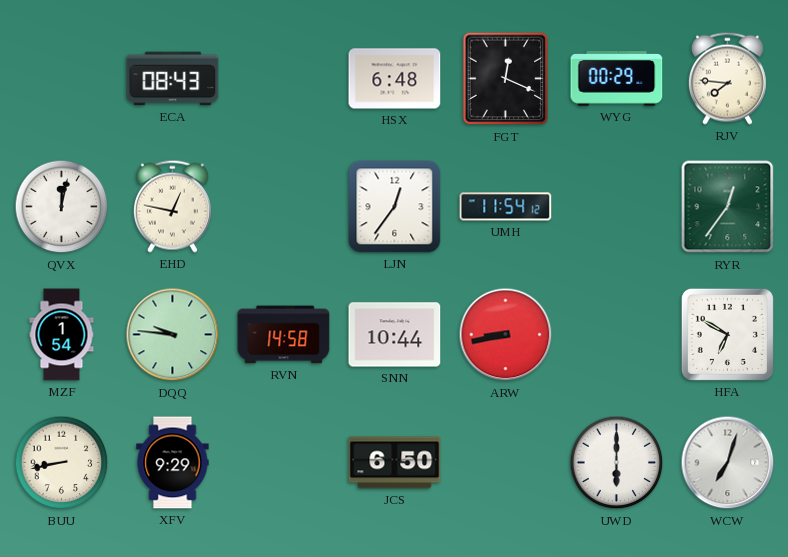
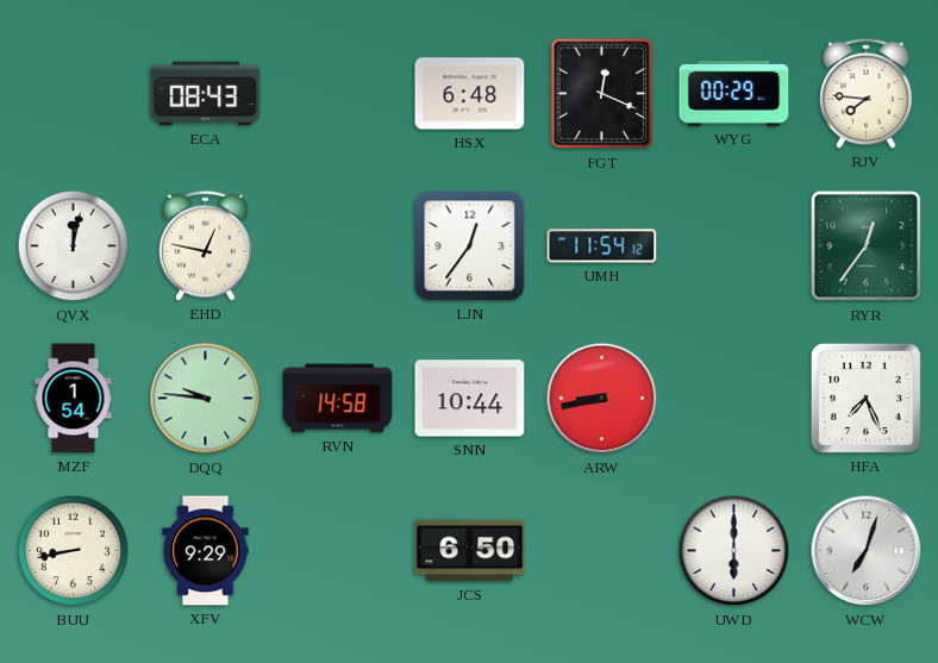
HFA: 6:50 -> 7:26 (865, 398)
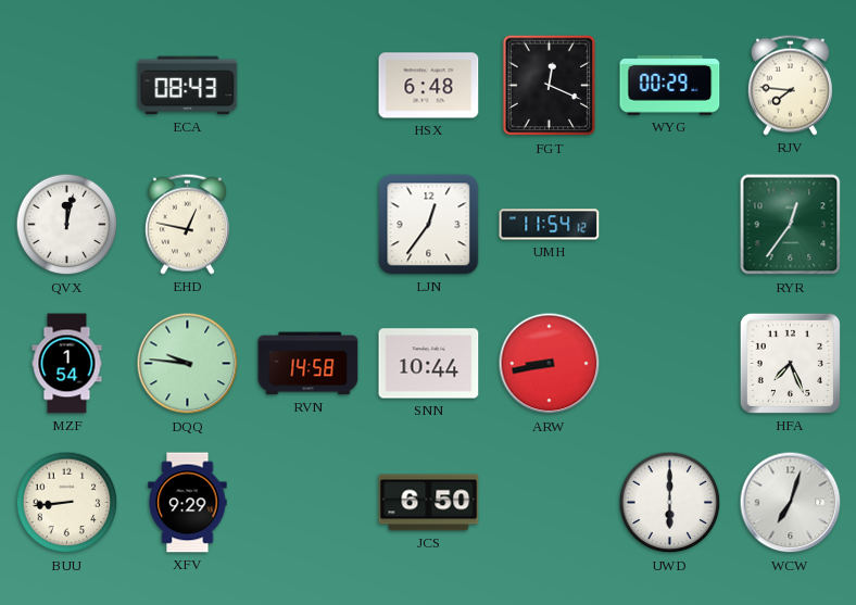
BUU: 8:43 -> 8:44 (67, 503)
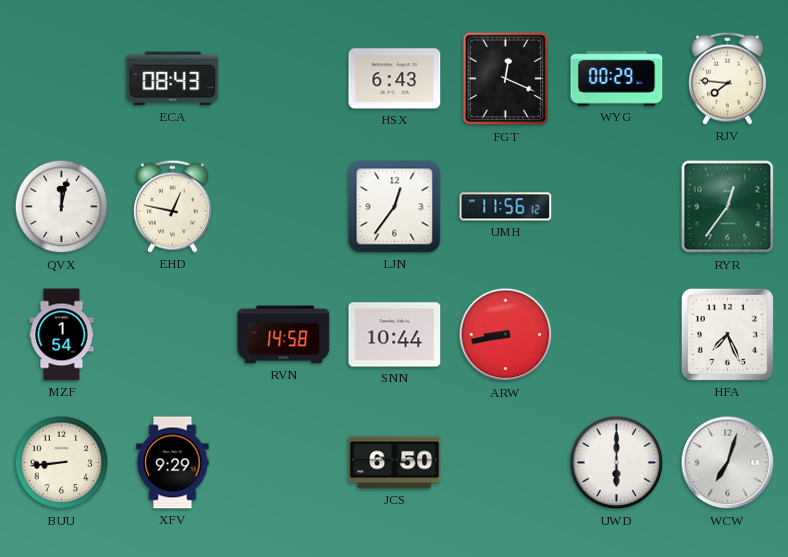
HSX: 6:48 -> 6:43 (395, 79)
UMH: 11:54 -> 11:56 (506, 207)
DQQ: 9:46 -> none (188, 364)
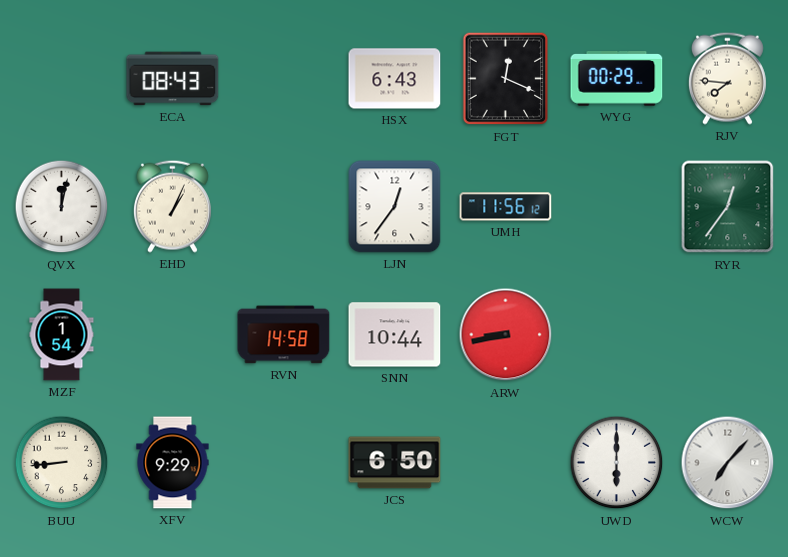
EHD: 12:47 -> 1:04 (172, 206)
HFA: 7:26 -> none (727, 334)
WCW: 7:03 -> 7:07 (728, 463)
